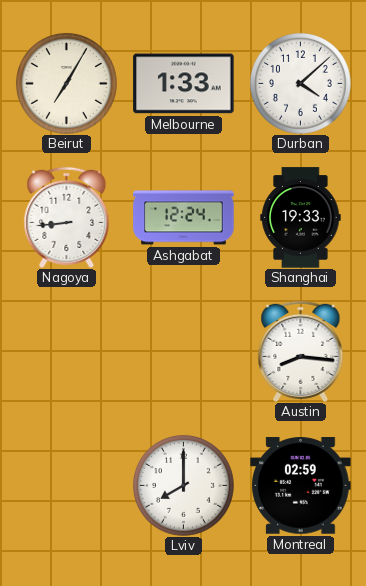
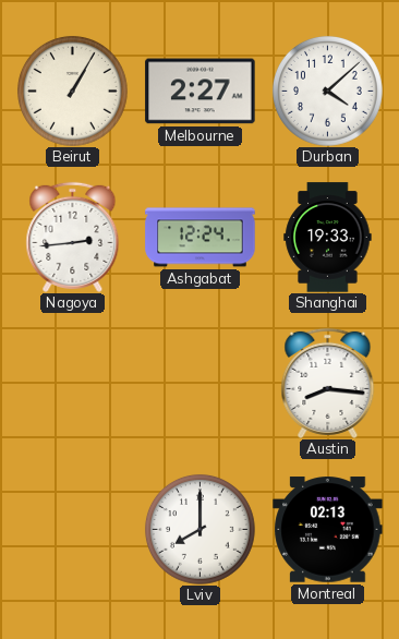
Beirut: 7:05 -> 1:05 (72, 91)
Melbourne: 1:33 -> 2:27 (201, 92)
Nagoya: 8:44 -> 2:44 (73, 237)
Montreal: 02:59 -> 02:13 (328, 530)
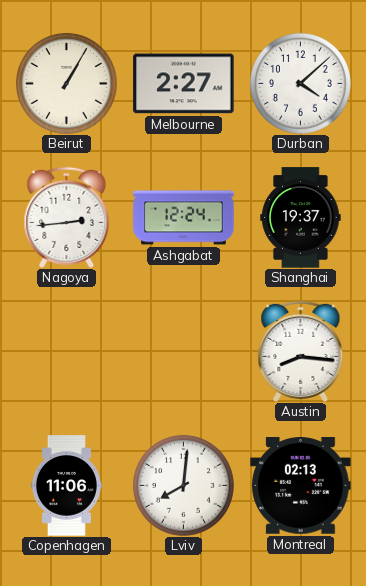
Shanghai: 19:33 -> 19:37 (301, 218)
Copenhagen: none -> 11:06 (66, 486)
Lviv: 8:00 -> 8:01 (183, 485)
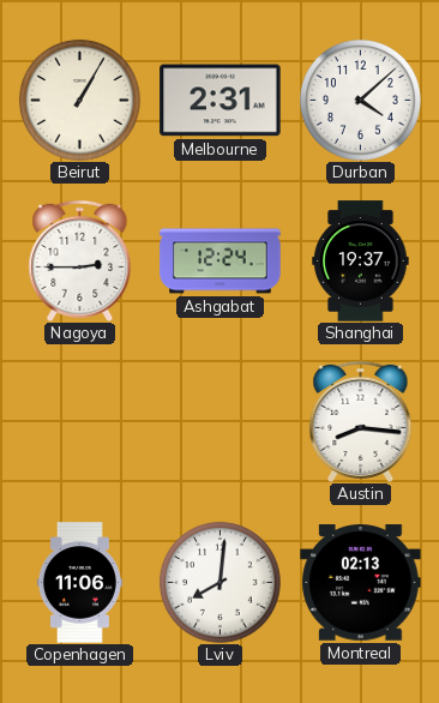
Melbourne: 2:27 -> 2:31 (221, 101)
Nagoya: 2:44 -> 2:45 (80, 260)
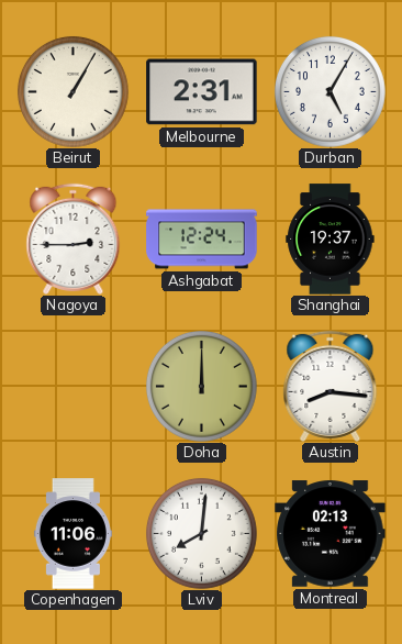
Durban: 4:08 -> 5:05 (330, 91)
Doha: none -> 12:00 (201, 386)
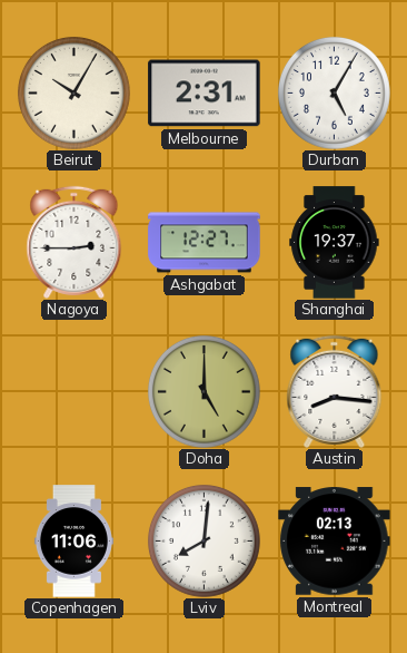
Beirut: 1:05 -> 10:05 (73, 92)
Ashgabat: 12:24 -> 12:27 (205, 243)
Doha: 12:00 -> 5:00 (203, 391)
